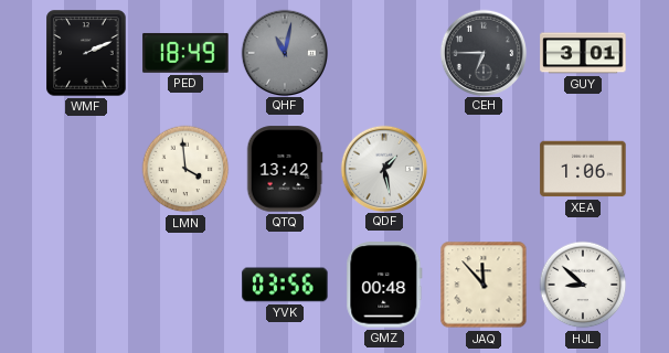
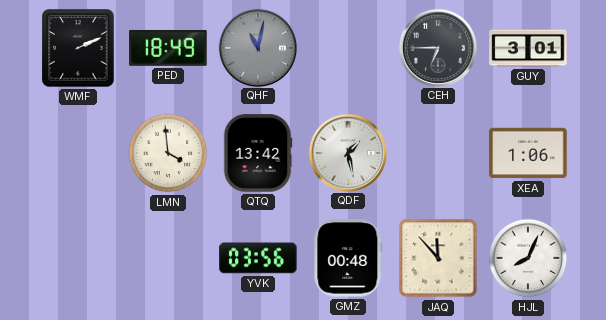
HJL: 8:52 -> 8:04 (528, 258)
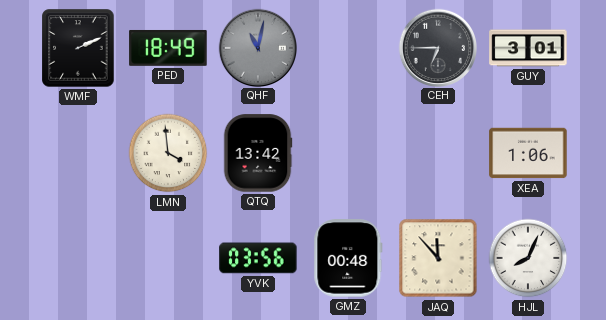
QDF: 1:28 -> none (347, 152)
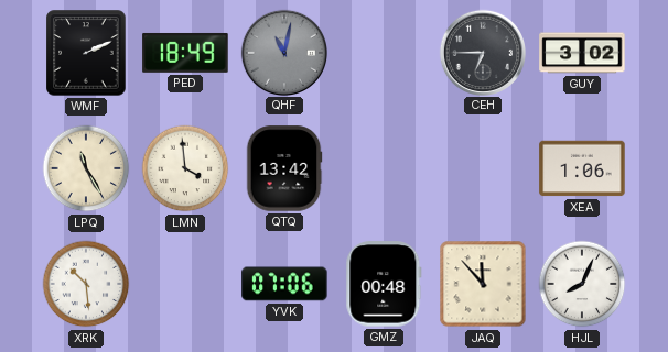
GUY: 3:01 -> 3:02 (582, 53)
LPQ: none -> 11:25 (86, 168)
XRK: none -> 10:29 (86, 284)
YVK: 03:56 -> 07:06 (284, 284)
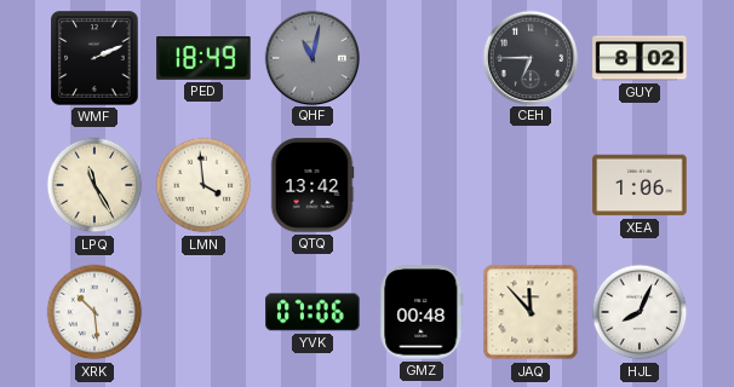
GUY: 3:02 -> 8:02 (640, 58)
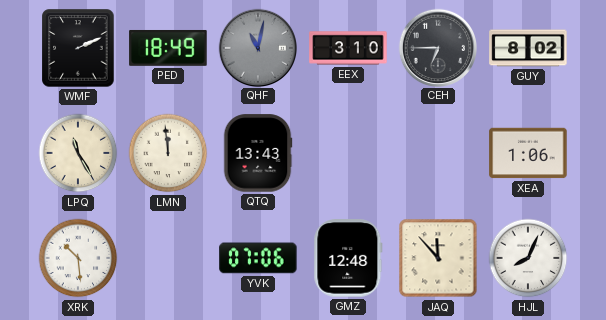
EEX: none -> 3:10 (348, 48)
LMN: 3:59 -> 11:59 (168, 153)
QTQ: 13:42 -> 13:43 (258, 153)
GMZ: 00:48 -> 12:48 (348, 258)
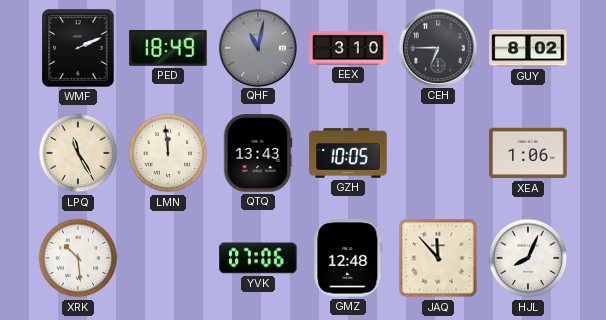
GZH: none -> 10:05 (348, 153)
